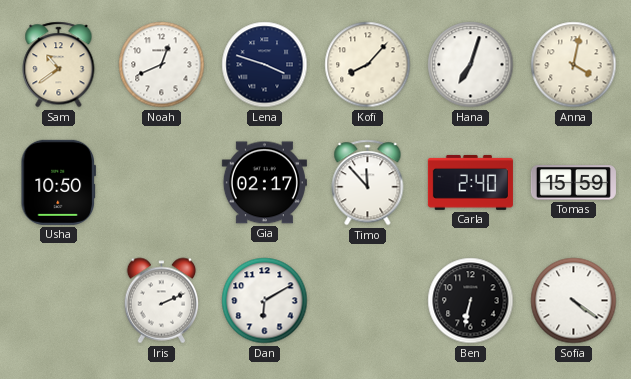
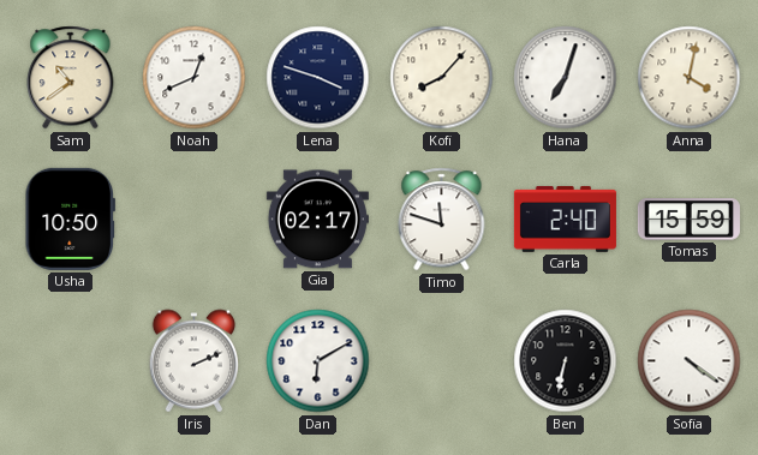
Timo: 11:53 -> 11:48 (442, 220)
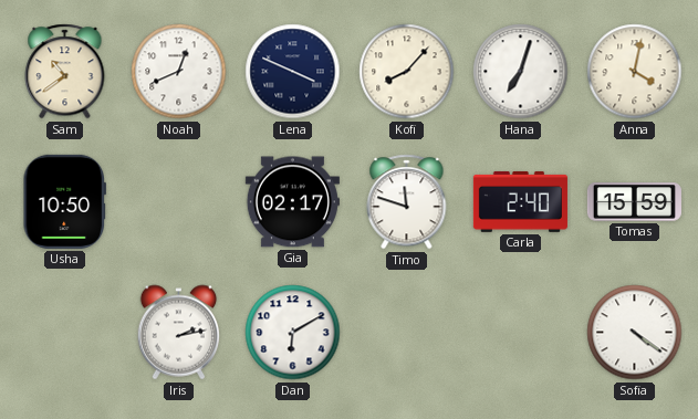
Lena: 3:48 -> 3:49 (293, 72)
Iris: 2:11 -> 2:13 (179, 333)
Ben: 6:32 -> none (566, 361)
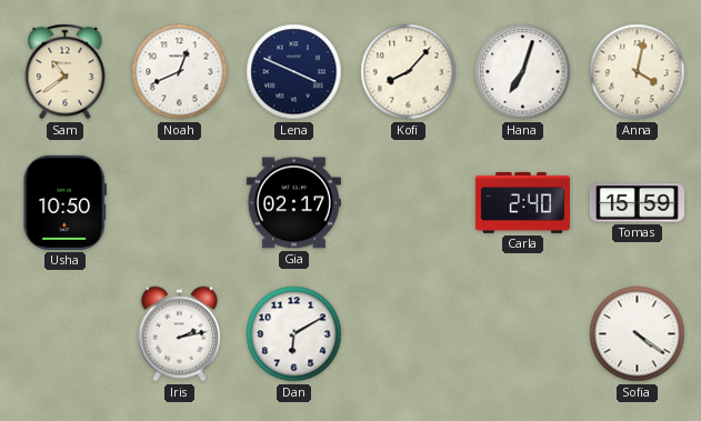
Timo: 11:48 -> none (407, 202)
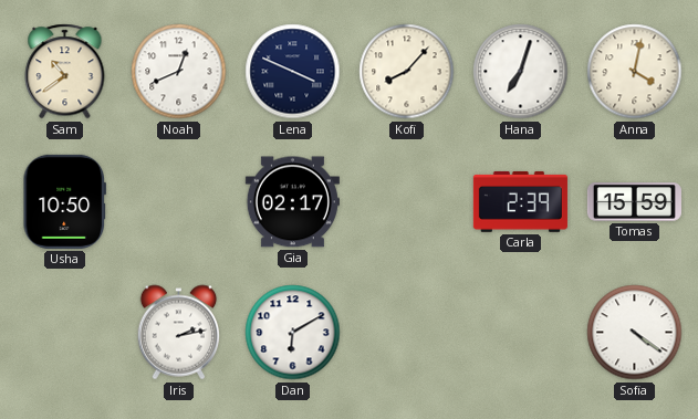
Carla: 2:40 -> 2:39 (520, 201)
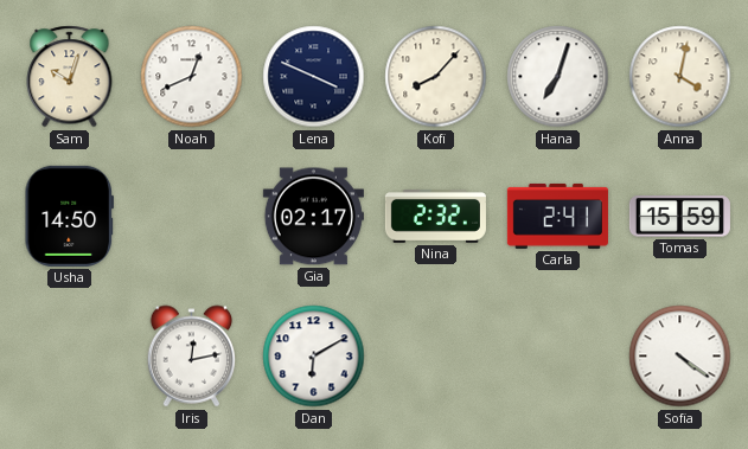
Sam: 10:39 -> 10:03 (70, 77)
Usha: 10:50 -> 14:50 (69, 216)
Nina: none -> 2:32 (435, 216)
Carla: 2:39 -> 2:41 (557, 216)
Iris: 2:13 -> 12:13 (192, 357)
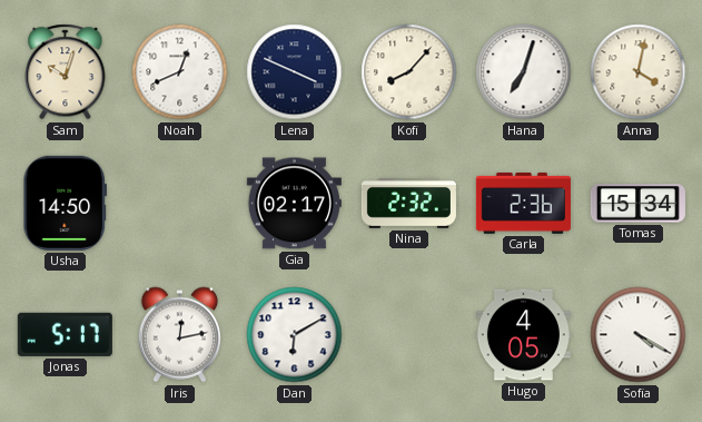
Carla: 2:41 -> 2:36 (523, 203)
Tomas: 15:59 -> 15:34 (637, 204)
Jonas: none -> 5:17 (65, 334)
Hugo: none -> 4:05 (523, 335)
Sofia: 4:21 -> 4:20 (639, 335)
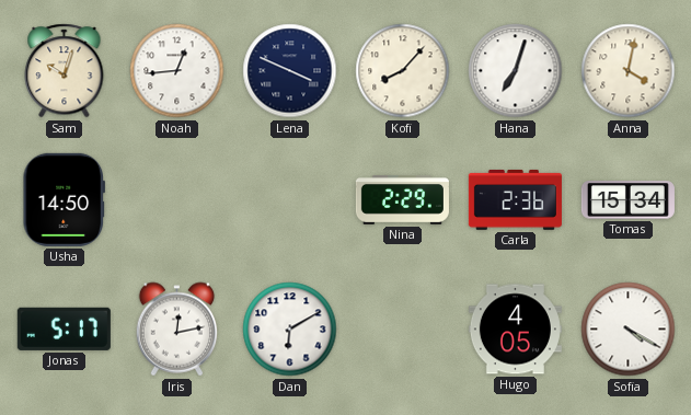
Noah: 12:41 -> 12:44 (177, 71)
Gia: 02:17 -> none (294, 204)
Nina: 2:32 -> 2:29 (402, 199)
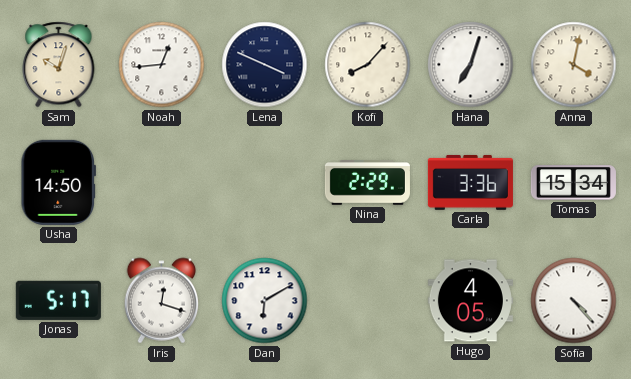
Carla: 2:36 -> 3:36 (470, 182)
Iris: 12:13 -> 12:18 (162, 301)
Sofia: 4:20 -> 4:23 (574, 301)
